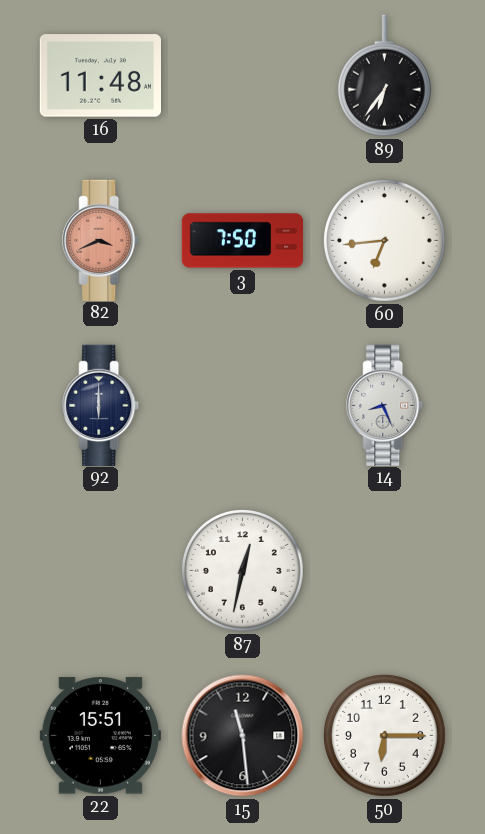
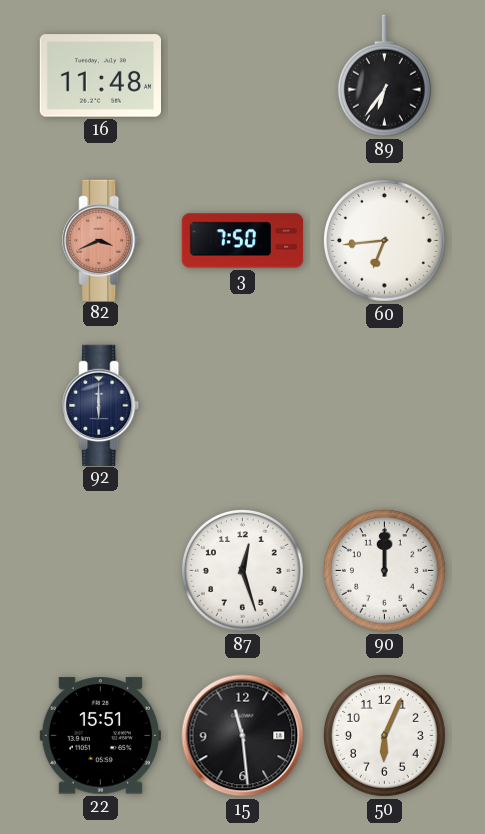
14: 8:26 -> none (385, 405)
87: 12:32 -> 12:27 (242, 570)
90: none -> 12:00 (384, 570)
50: 6:15 -> 6:04 (384, 735)
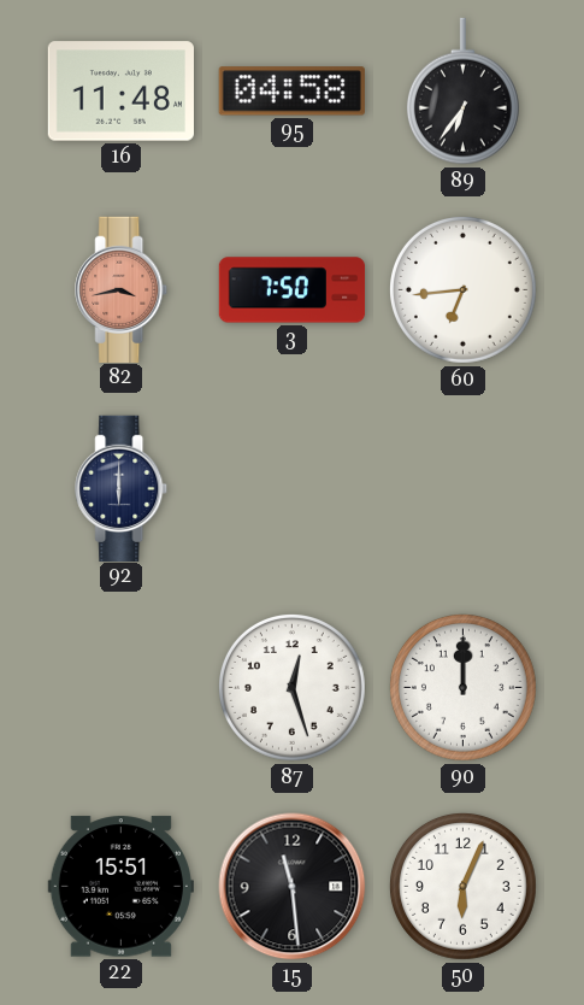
95: none -> 04:58 (291, 92)
82: 3:41 -> 3:43 (122, 289)
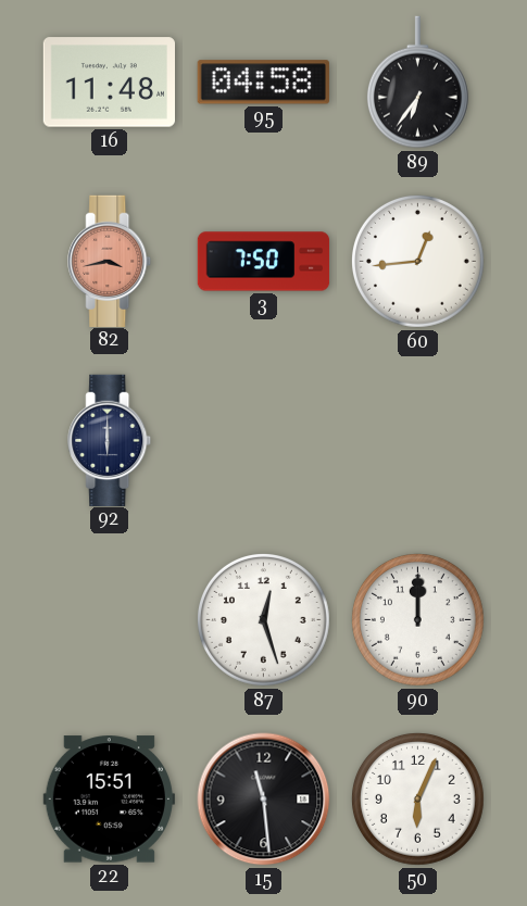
60: 6:44 -> 12:44 (417, 261)
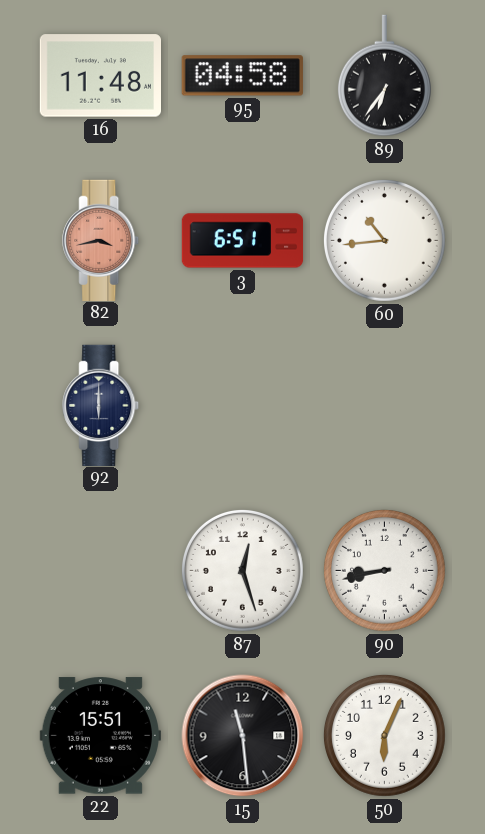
3: 7:50 -> 6:51 (243, 241)
60: 12:44 -> 10:44 (384, 240)
90: 12:00 -> 8:43 (384, 570)
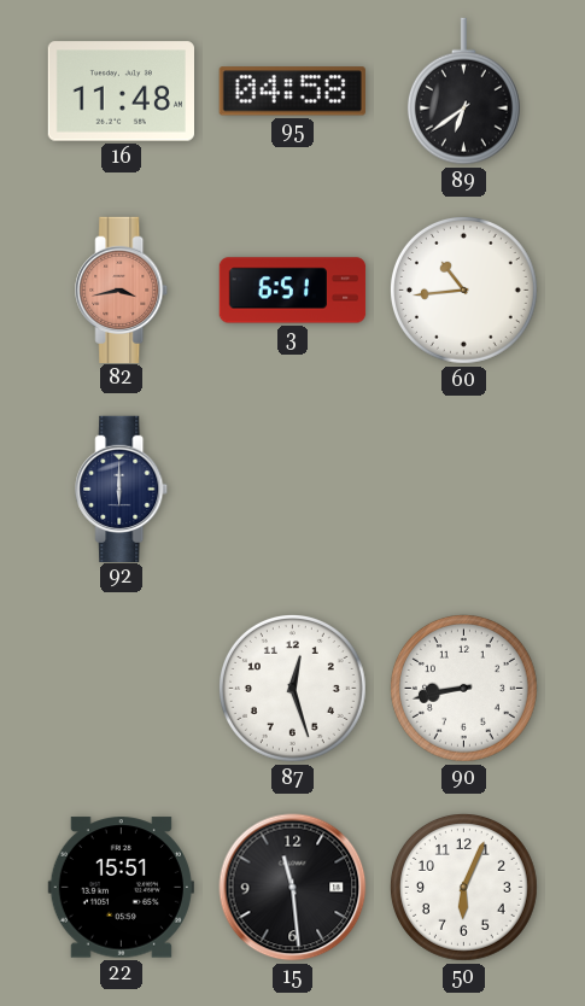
89: 6:36 -> 6:39 (463, 92)
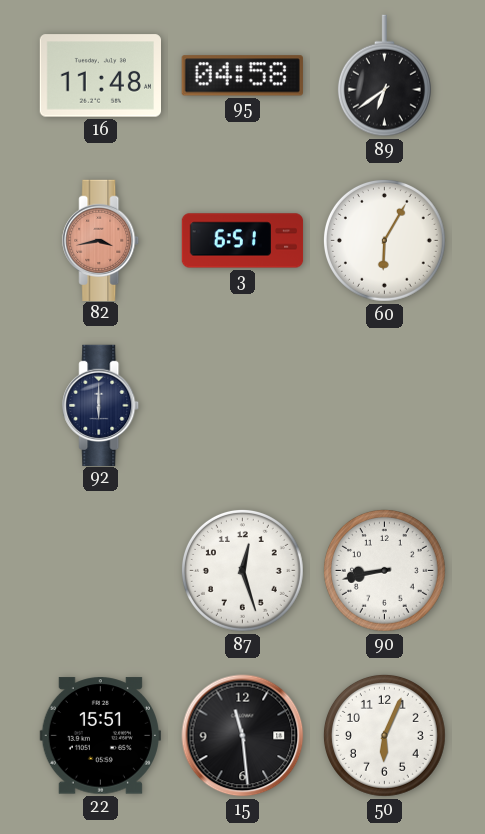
60: 10:44 -> 6:05 (384, 240)
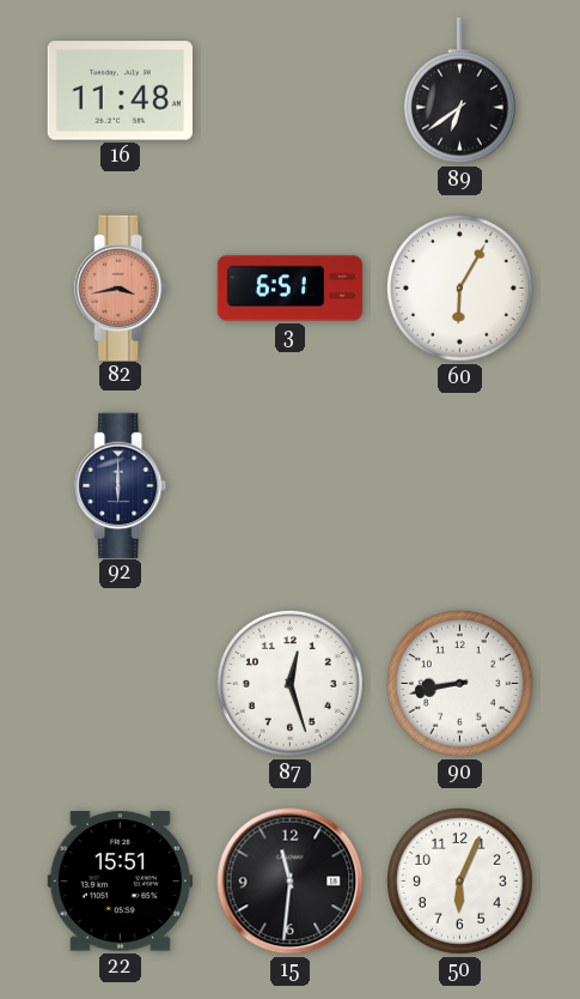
95: 04:58 -> none (242, 76)
15: 11:29 -> 11:31 (291, 882)
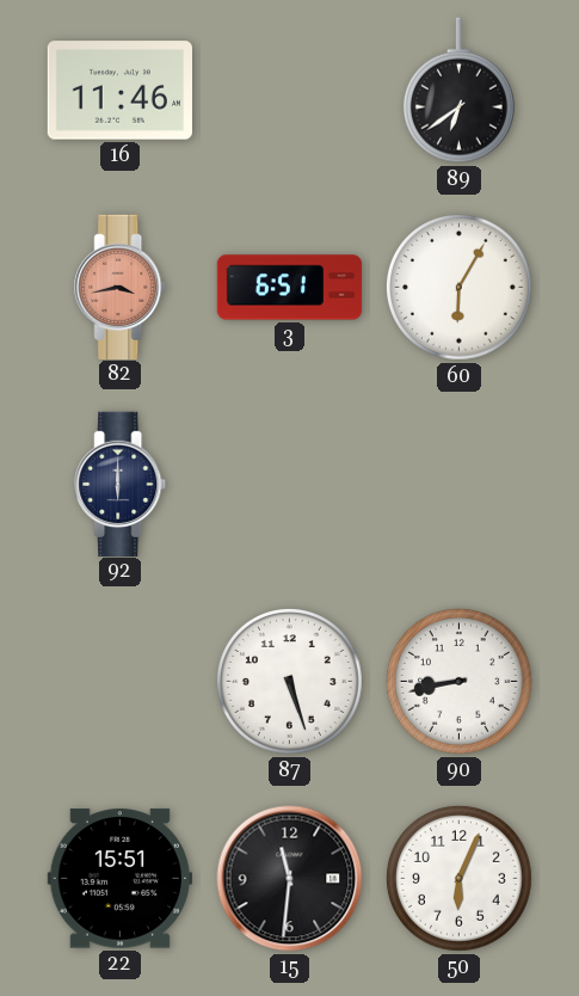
16: 11:48 -> 11:46 (119, 91)
87: 12:27 -> 5:27 (289, 681)
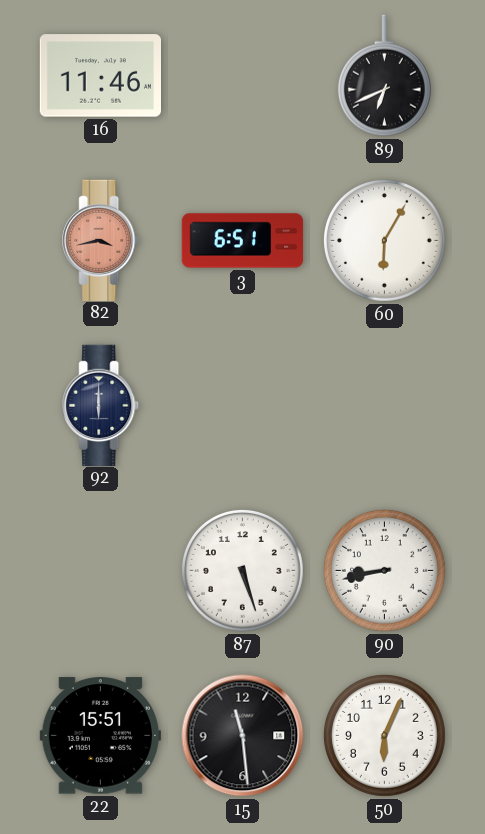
89: 6:39 -> 6:41 (384, 76)
15: 11:31 -> 11:29 (243, 736)
